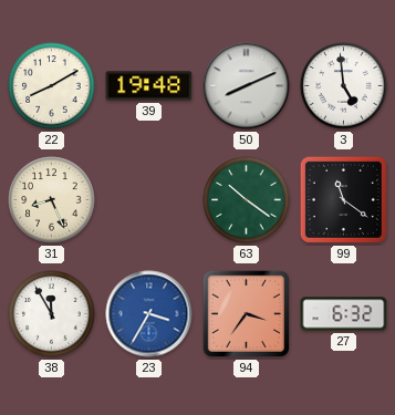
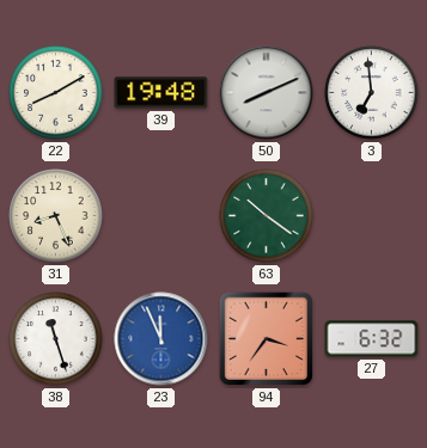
3: 4:59 -> 6:59 (372, 93)
99: 11:21 -> none (343, 199)
38: 11:55 -> 11:27 (56, 339)
23: 3:35 -> 11:56 (161, 339)
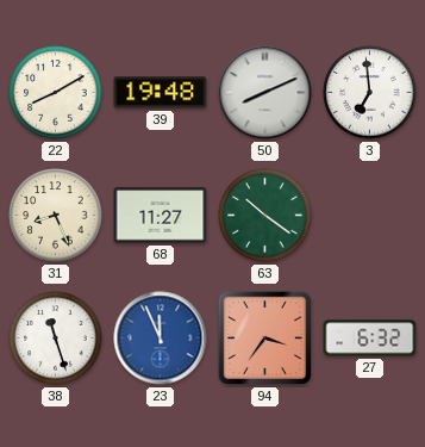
68: none -> 11:27 (161, 216)
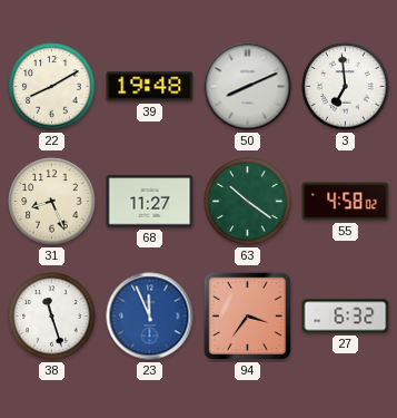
55: none -> 4:58 (346, 202)
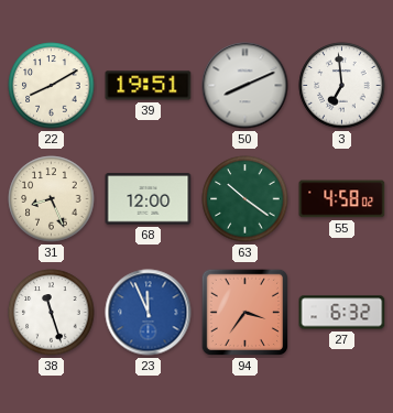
39: 19:48 -> 19:51 (149, 86)
68: 11:27 -> 12:00 (149, 199)
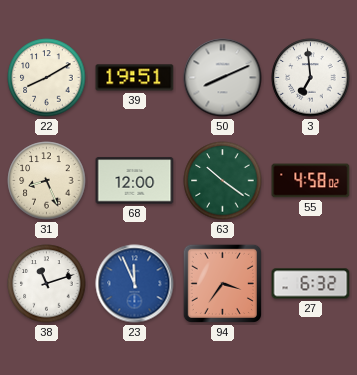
38: 11:27 -> 11:12 (47, 284)
